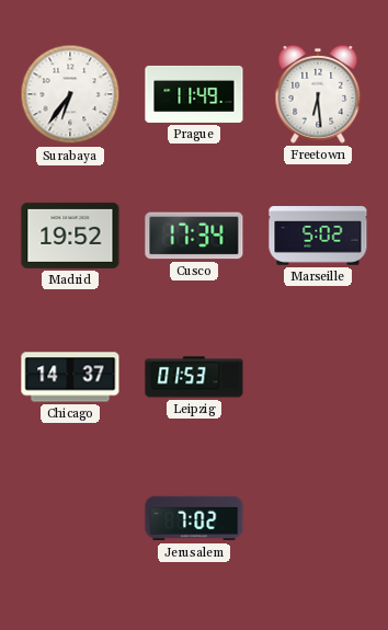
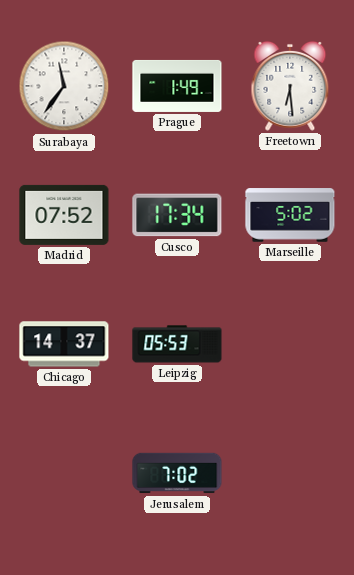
Surabaya: 6:36 -> 11:36 (64, 86)
Prague: 11:49 -> 1:49 (177, 86)
Madrid: 19:52 -> 07:52 (64, 215)
Leipzig: 01:53 -> 05:53 (177, 344)
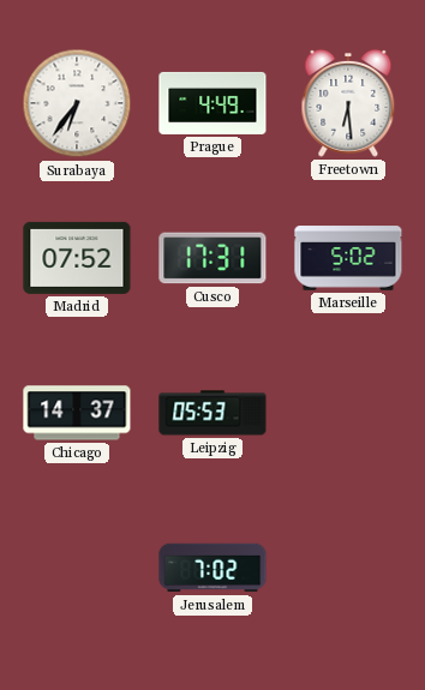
Surabaya: 11:36 -> 6:36 (77, 103)
Prague: 1:49 -> 4:49 (212, 103)
Cusco: 17:34 -> 17:31 (212, 258)
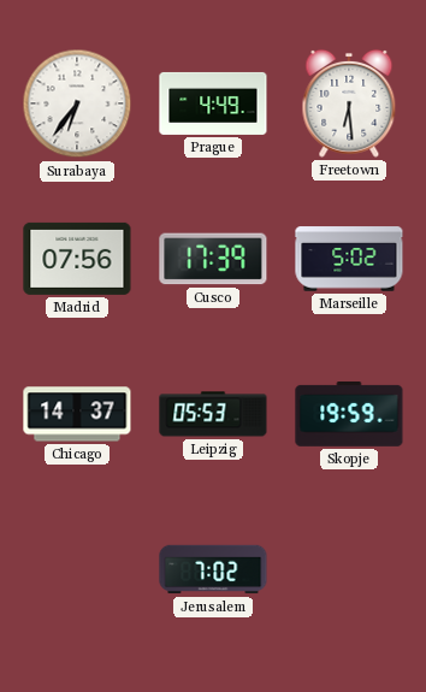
Madrid: 07:52 -> 07:56 (77, 259)
Cusco: 17:31 -> 17:39 (213, 259)
Skopje: none -> 19:59 (349, 415)
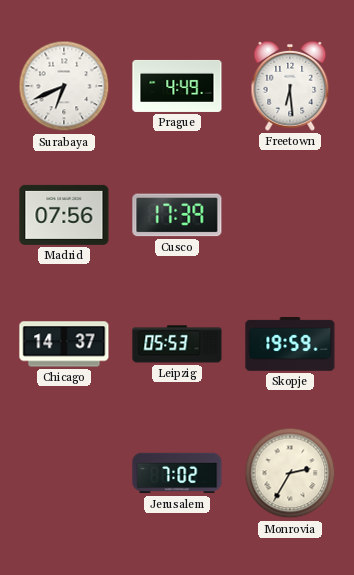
Surabaya: 6:36 -> 6:41 (64, 86)
Marseille: 5:02 -> none (349, 259)
Monrovia: none -> 2:35 (290, 473)
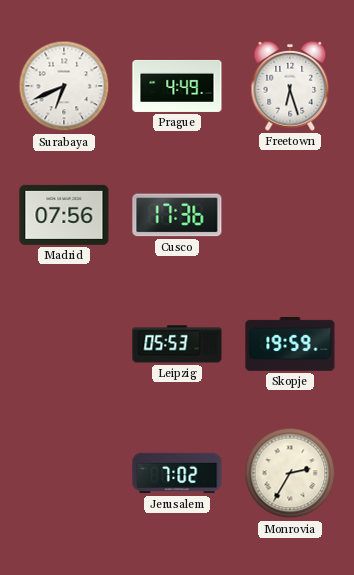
Freetown: 6:29 -> 6:27 (290, 86)
Cusco: 17:39 -> 17:36 (177, 215)
Chicago: 14:37 -> none (64, 344)
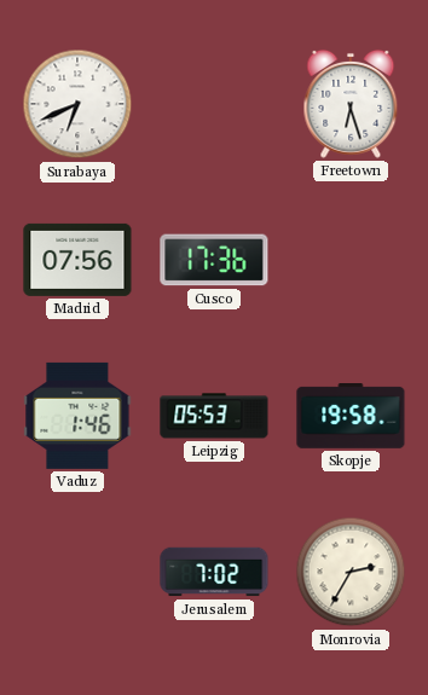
Prague: 4:49 -> none (177, 86)
Vaduz: none -> 1:46 (77, 416)
Skopje: 19:59 -> 19:58 (351, 417)
